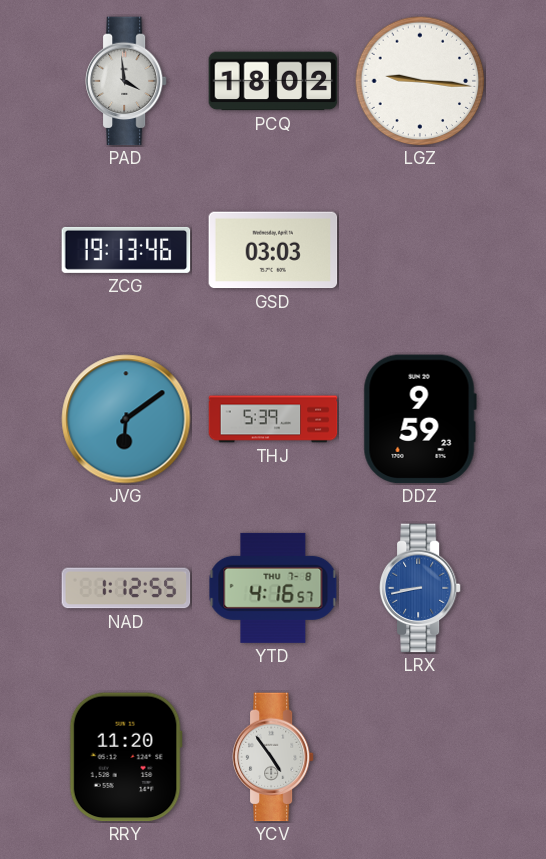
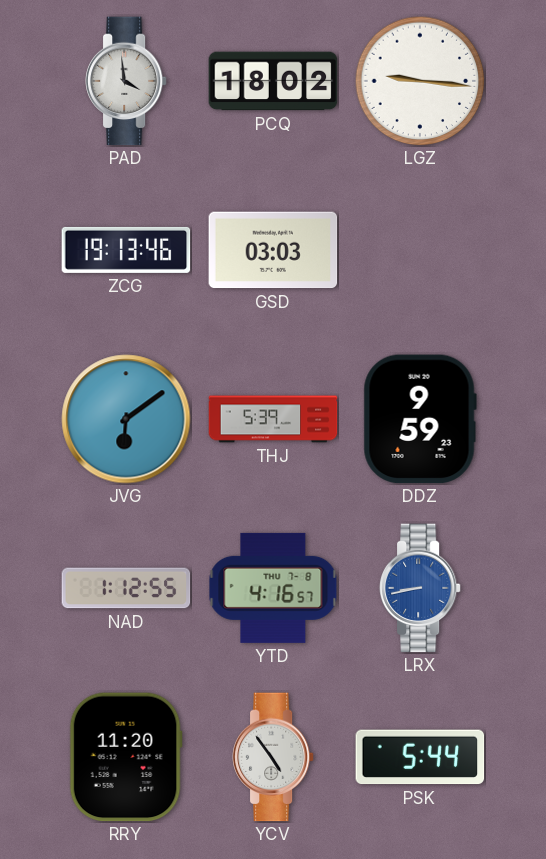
PSK: none -> 5:44 (420, 757)
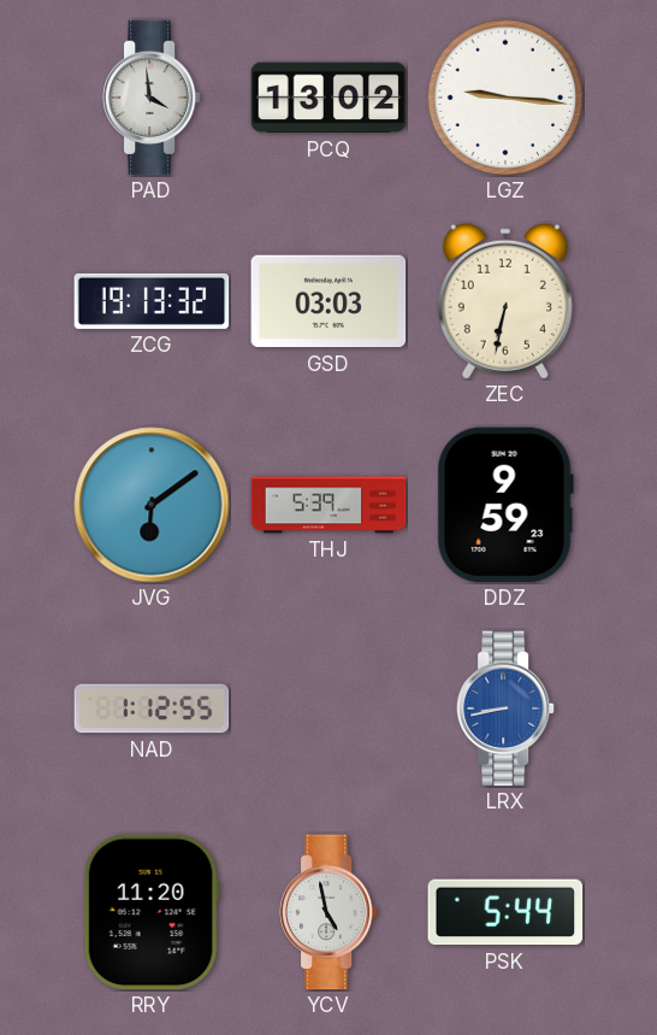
PCQ: 18:02 -> 13:02 (328, 98)
ZCG: 19:13:46 -> 19:13:32 (152, 301)
ZEC: none -> 6:32 (505, 301)
YTD: 4:16 -> none (273, 588)
YCV: 4:54 -> 4:58 (328, 912)
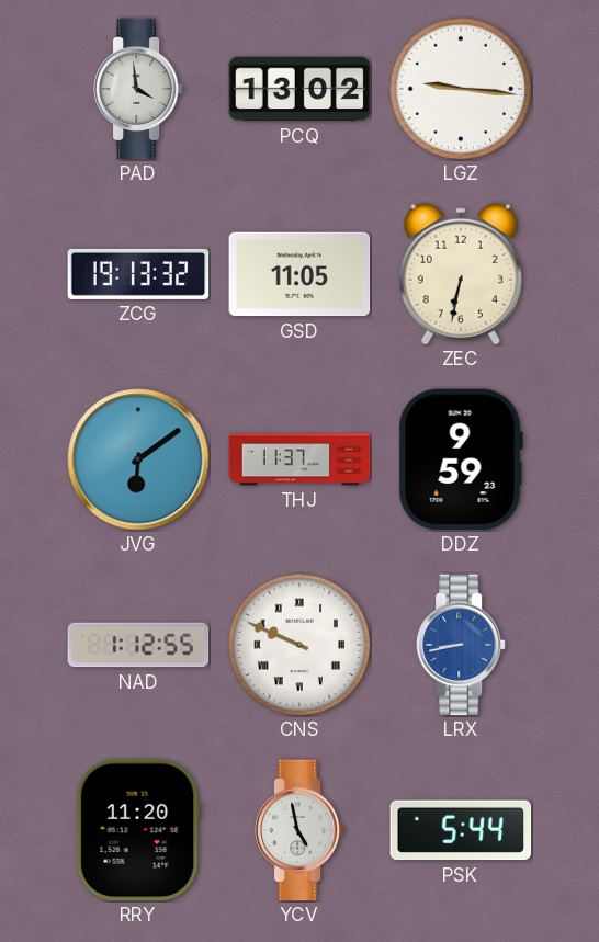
GSD: 03:03 -> 11:05 (299, 274)
THJ: 5:39 -> 11:37 (299, 459)
CNS: none -> 9:49 (299, 645)
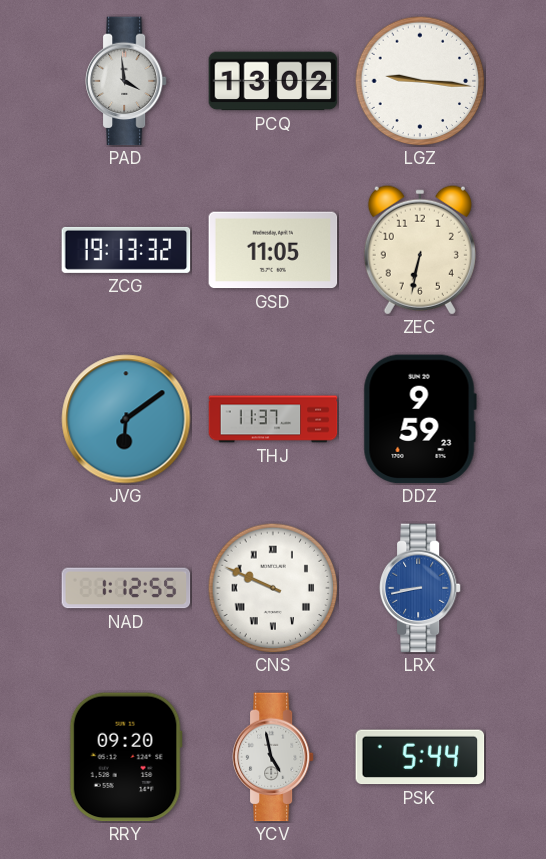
RRY: 11:20 -> 09:20 (126, 757)
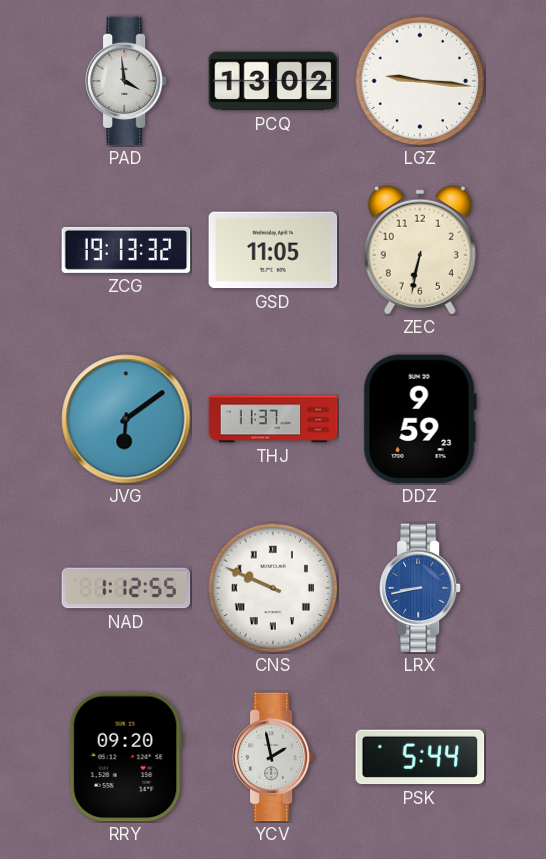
YCV: 4:58 -> 1:58 (273, 757)
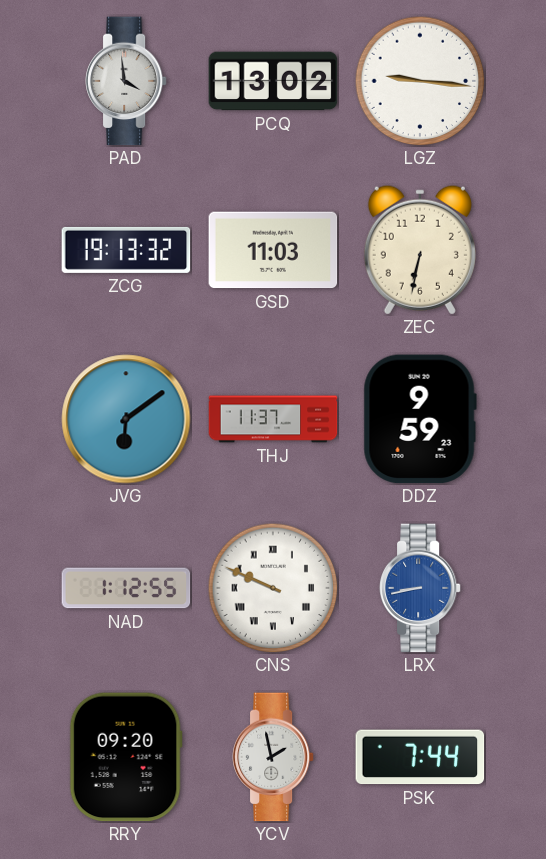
GSD: 11:05 -> 11:03 (273, 250)
PSK: 5:44 -> 7:44 (420, 757)
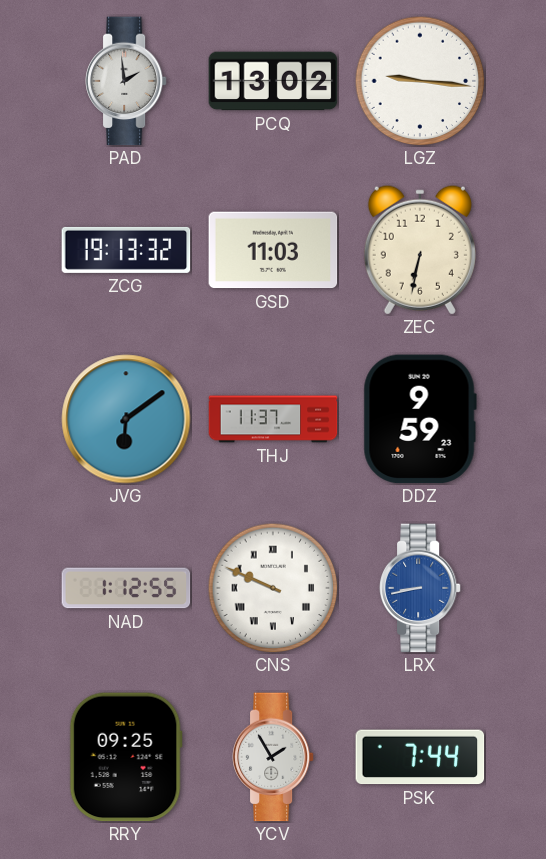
PAD: 3:59 -> 1:59 (126, 81)
RRY: 09:20 -> 09:25 (126, 757)
YCV: 1:58 -> 1:55 (273, 757)
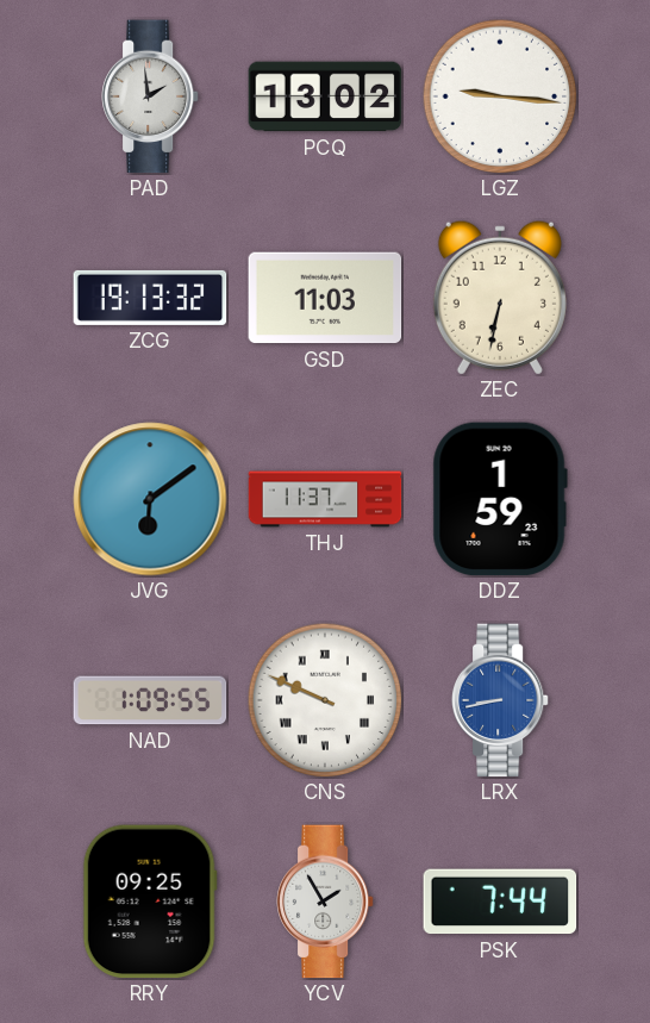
DDZ: 9:59 -> 1:59 (500, 499)
NAD: 1:12 -> 1:09 (150, 700)
